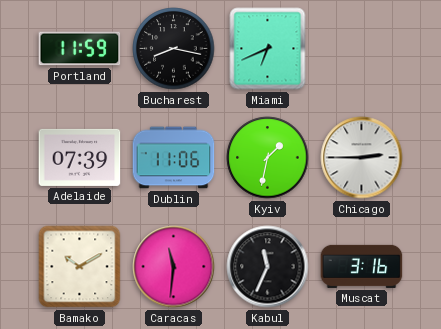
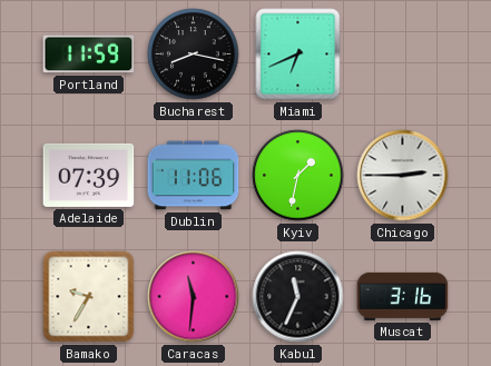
Bamako: 10:10 -> 9:35 (89, 297)
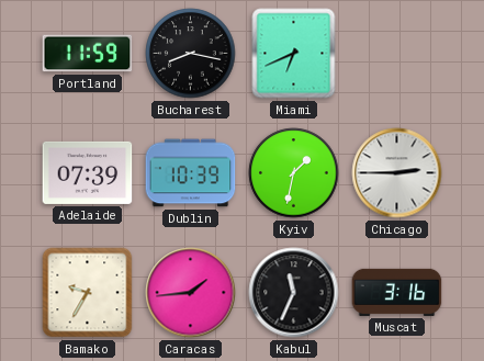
Dublin: 11:06 -> 10:39 (191, 173)
Caracas: 11:31 -> 1:44 (191, 293)
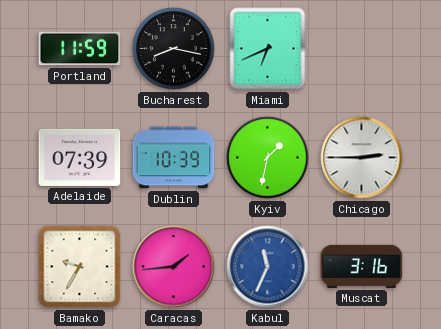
Kabul dial: black -> blue (268, 267)
